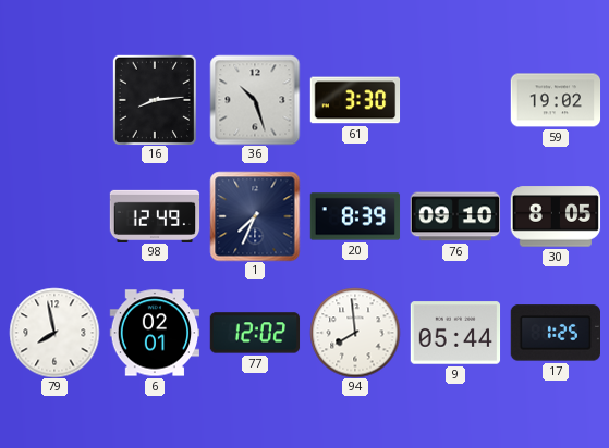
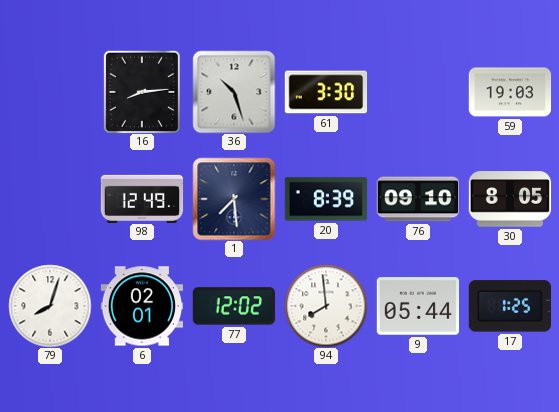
59: 19:02 -> 19:03 (510, 92)
1: 7:34 -> 7:29 (234, 199)
79: 7:58 -> 8:03 (50, 306)
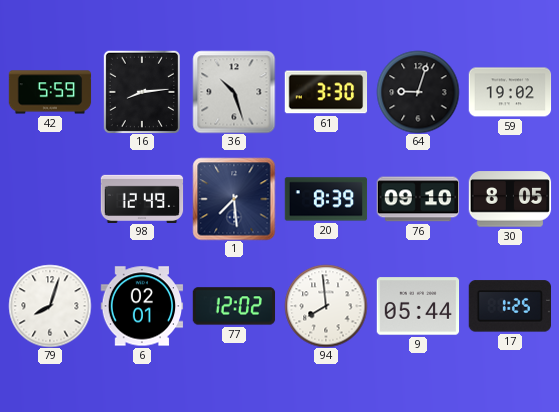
42: none -> 5:59 (50, 92)
64: none -> 9:03 (418, 92)
59: 19:03 -> 19:02 (510, 92)
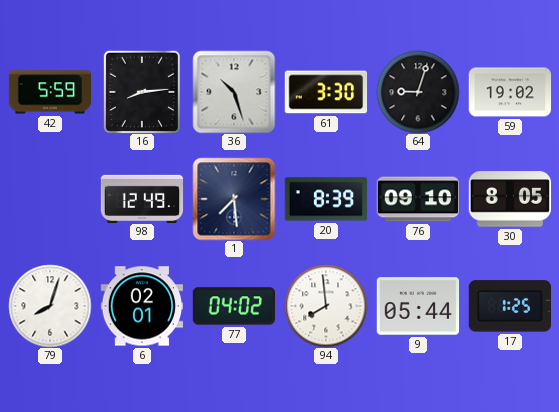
77: 12:02 -> 04:02 (234, 306)
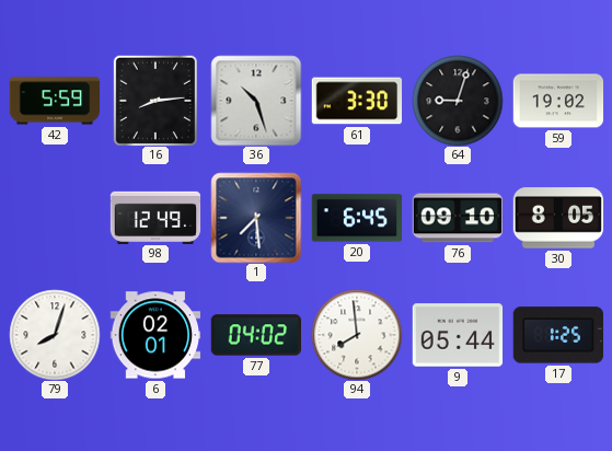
20: 8:39 -> 6:45 (357, 218)
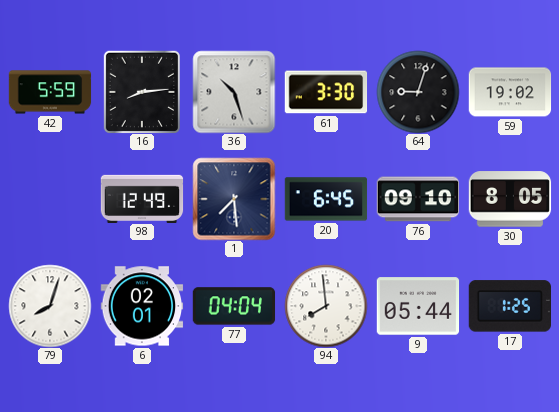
77: 04:02 -> 04:04 (234, 306)
